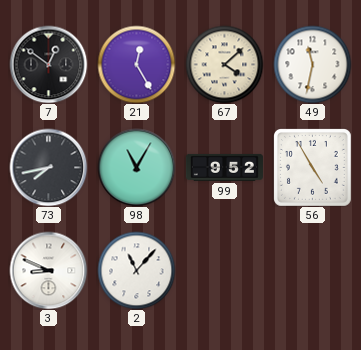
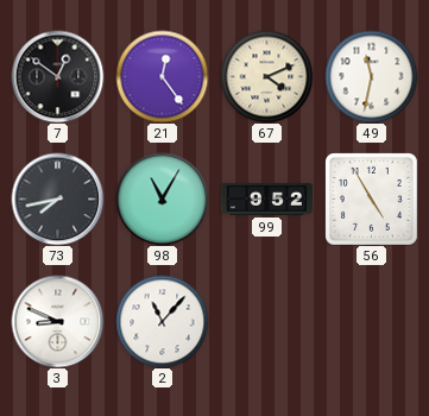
21: 12:25 -> 12:24 (162, 76)
67: 4:08 -> 4:11 (266, 76)
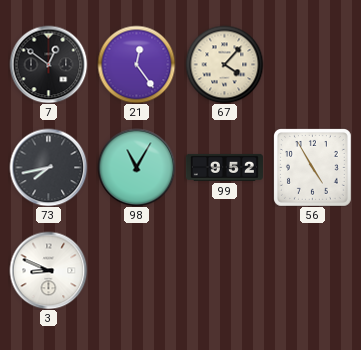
67: 4:11 -> 4:07 (224, 64)
49: 11:32 -> none (371, 76)
2: 11:07 -> none (162, 321)
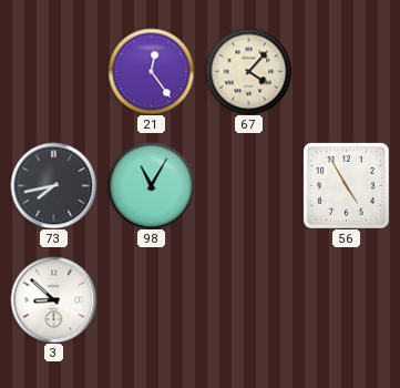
7: 12:51 -> none (48, 64)
99: 9:52 -> none (224, 167)
3: 8:49 -> 8:52 (53, 299)
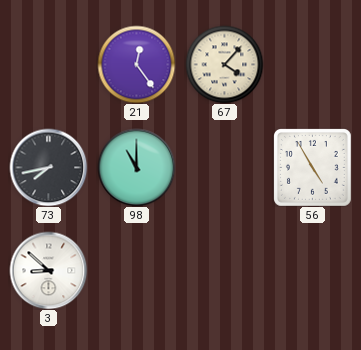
98: 11:05 -> 11:00 (136, 167)
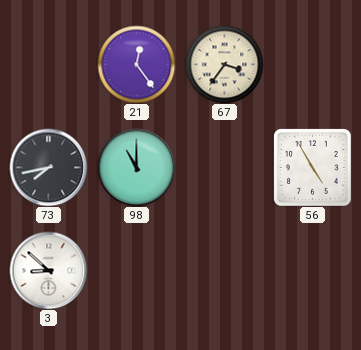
67: 4:07 -> 3:36 (224, 64)
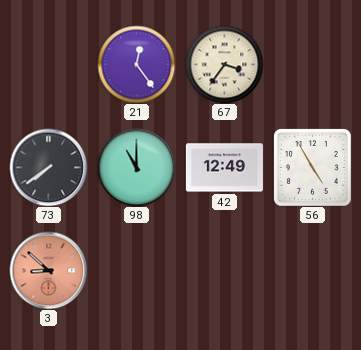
73: 7:43 -> 7:39 (48, 167)
42: none -> 12:49 (224, 168)
3 dial: white -> salmon (48, 270)
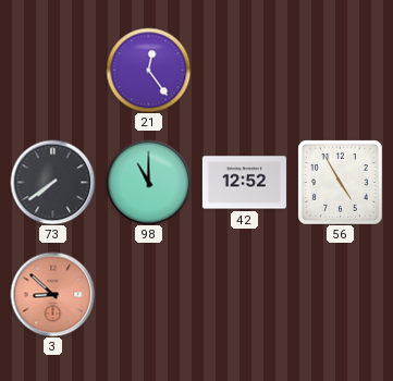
67: 3:36 -> none (224, 64)
42: 12:49 -> 12:52 (244, 183)
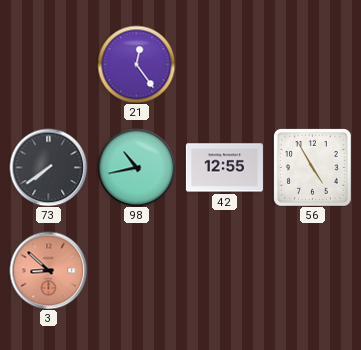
98: 11:00 -> 10:43 (136, 167)
42: 12:52 -> 12:55 (224, 168)
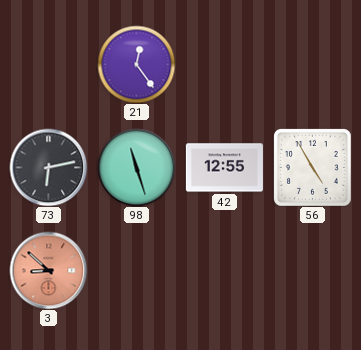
73: 7:39 -> 6:13 (48, 167)
98: 10:43 -> 11:27 (136, 167)
